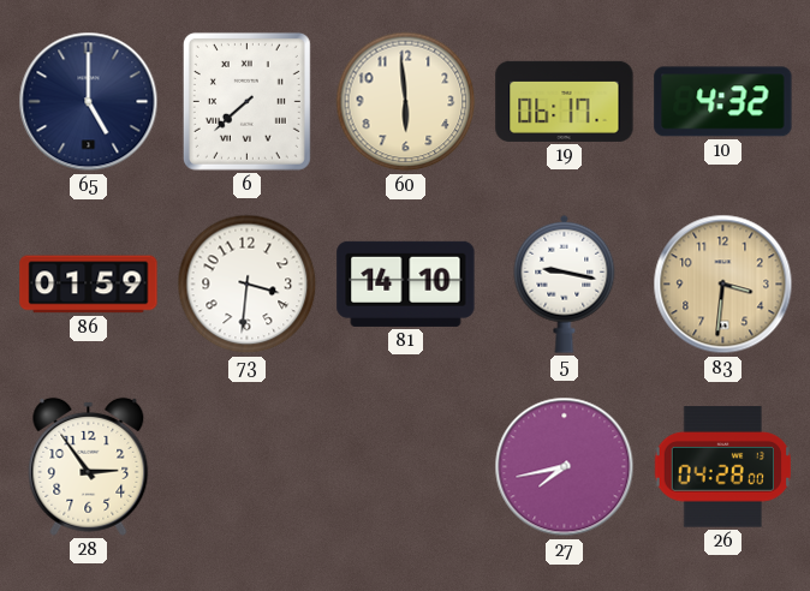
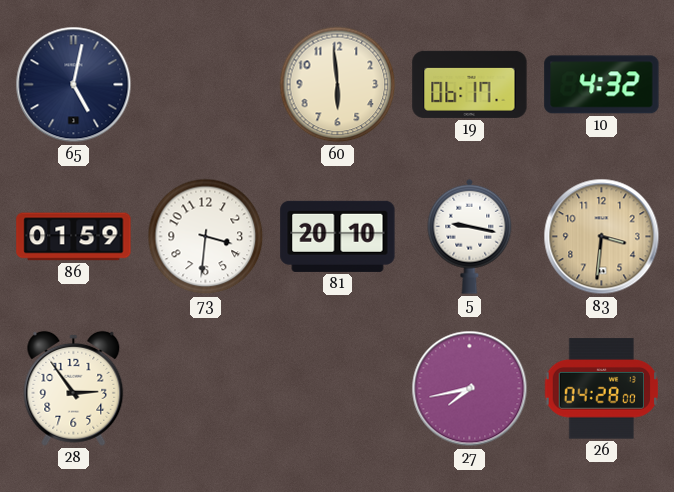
65: 5:00 -> 5:02 (74, 85)
6: 7:38 -> none (246, 101)
81: 14:10 -> 20:10 (338, 236)
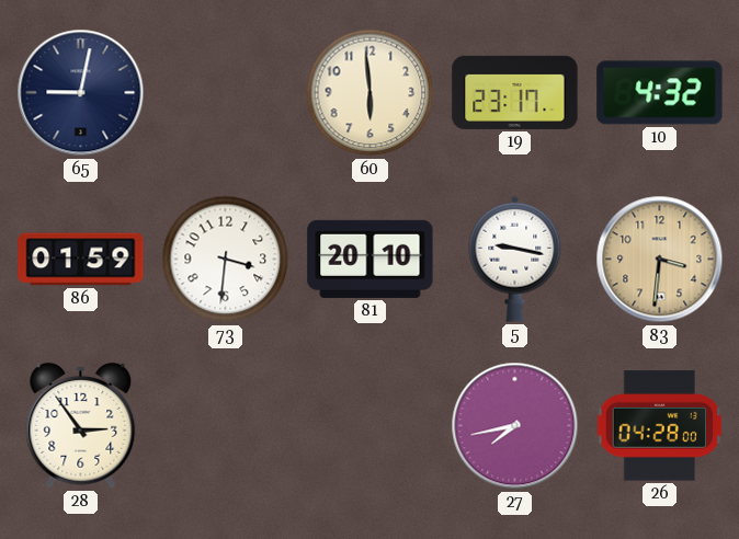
65: 5:02 -> 9:02 (81, 93)
19: 06:17 -> 23:17 (515, 92)
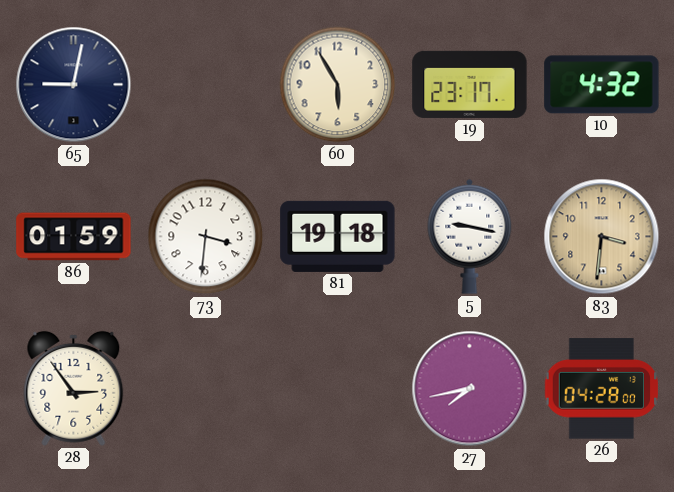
60: 5:59 -> 5:55 (338, 85)
81: 20:10 -> 19:18 (338, 236)
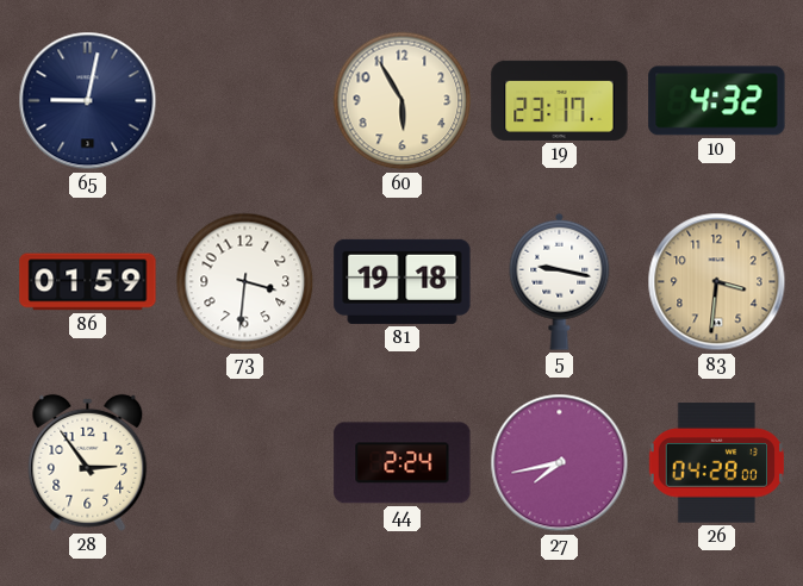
44: none -> 2:24 (403, 463)
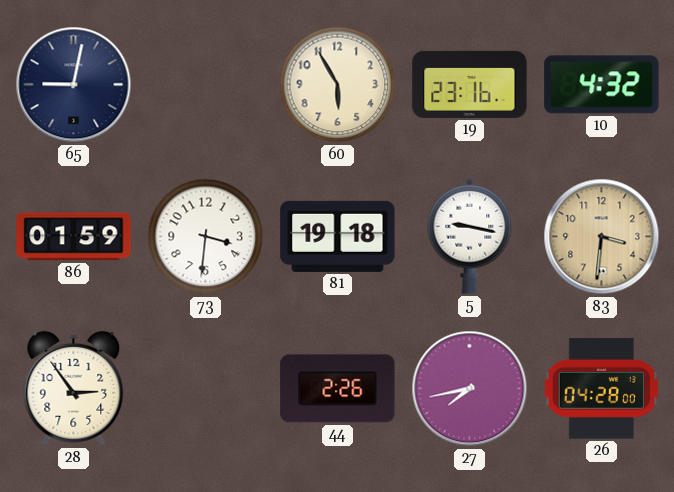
19: 23:17 -> 23:16 (470, 84)
44: 2:24 -> 2:26 (338, 389)
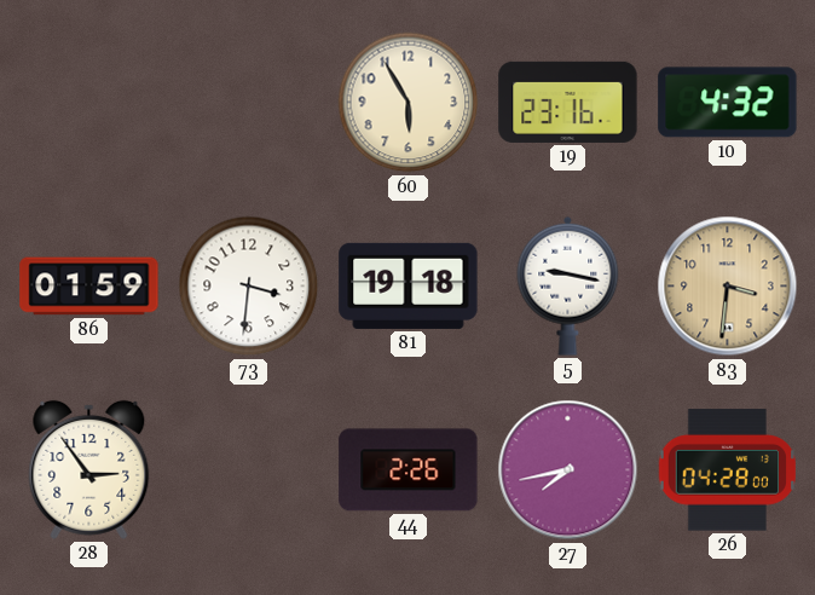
65: 9:02 -> none (74, 85)
